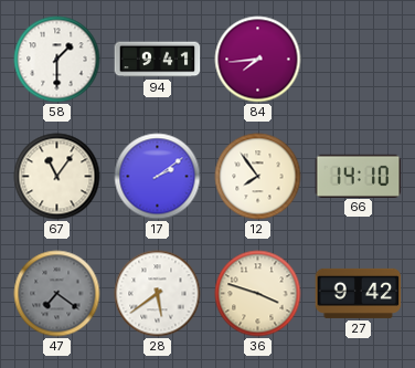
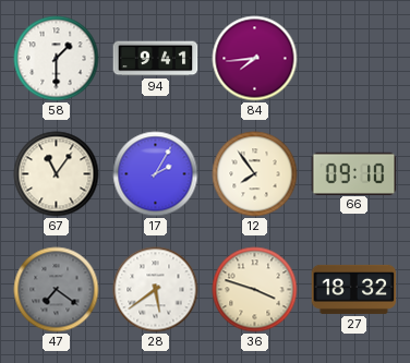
17: 2:09 -> 2:05 (156, 174)
66: 14:10 -> 09:10 (354, 173)
27: 9:42 -> 18:32 (354, 289)
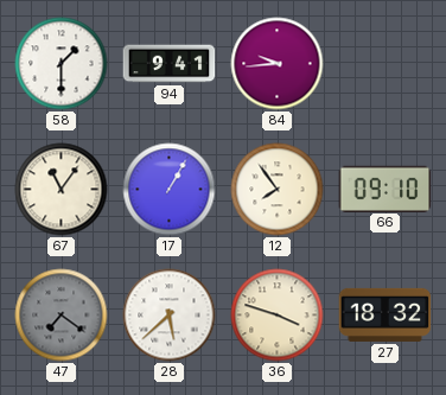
84: 7:44 -> 9:44 (278, 64)
17: 2:05 -> 1:05 (170, 190)
28: 5:39 -> 5:38 (170, 316)
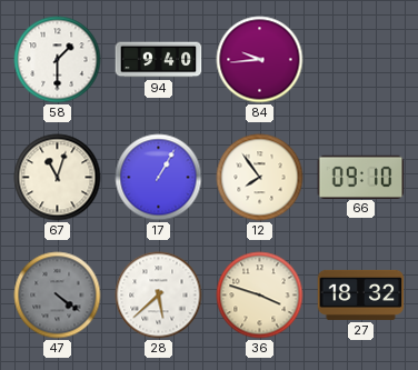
94: 9:41 -> 9:40 (159, 60)
67: 11:06 -> 11:03 (58, 178)
47: 7:21 -> 4:21 (58, 296)
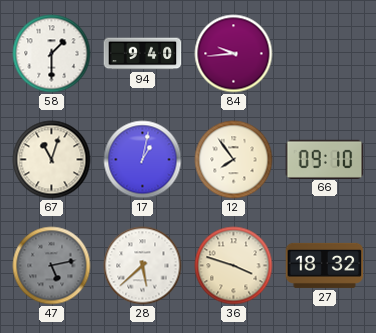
17: 1:05 -> 1:02 (143, 160)
47: 4:21 -> 5:13 (52, 266)
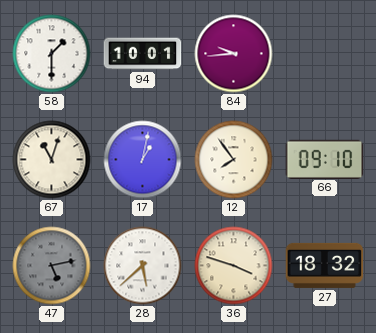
94: 9:40 -> 10:01 (143, 54)
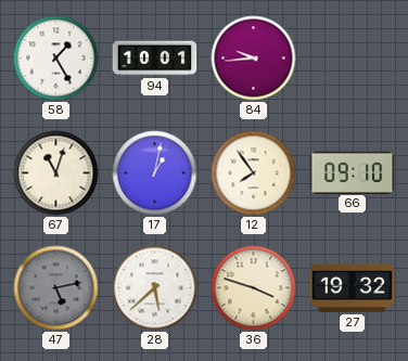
58: 1:30 -> 1:25 (56, 59)
27: 18:32 -> 19:32 (353, 287)
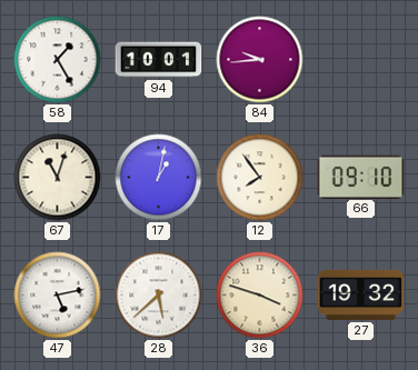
47 dial: grey -> white (58, 296)
